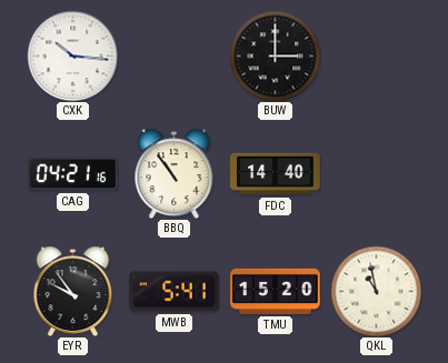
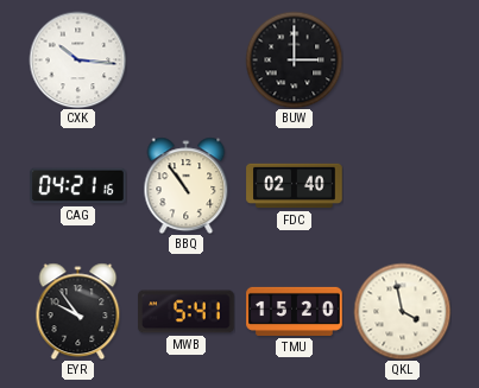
FDC: 14:40 -> 02:40 (295, 186)
QKL: 10:58 -> 3:58 (402, 311)
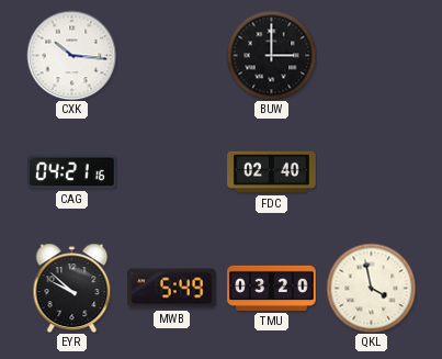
BBQ: 10:54 -> none (187, 185)
EYR: 9:54 -> 9:52 (72, 288)
MWB: 5:41 -> 5:49 (172, 289)
TMU: 15:20 -> 03:20 (272, 288)
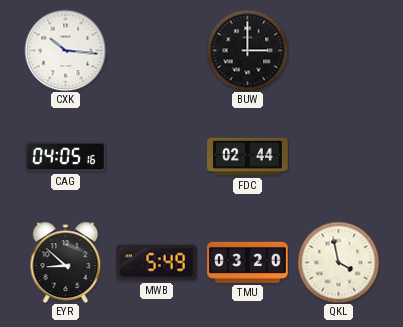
CAG: 04:21 -> 04:05 (66, 157)
FDC: 02:40 -> 02:44 (248, 157)
EYR: 9:52 -> 8:52 (66, 262)
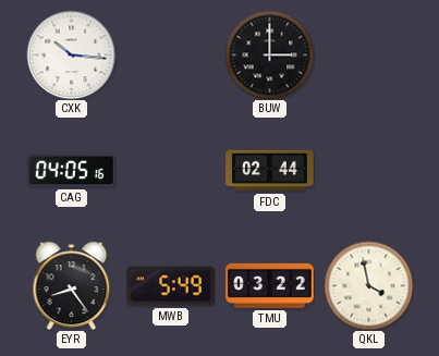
EYR: 8:52 -> 8:24 (72, 285)
TMU: 03:20 -> 03:22 (270, 285)
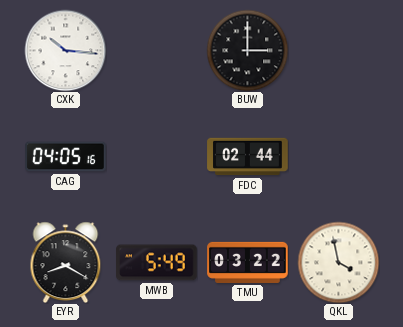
EYR: 8:24 -> 8:20 (66, 262)
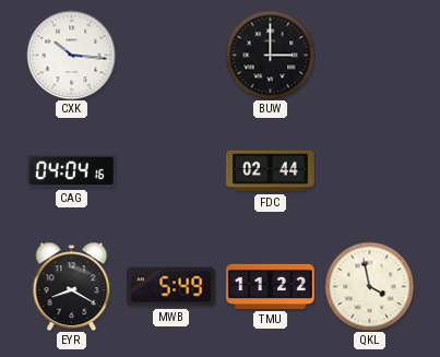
CAG: 04:05 -> 04:04 (72, 171)
TMU: 03:22 -> 11:22 (271, 286)
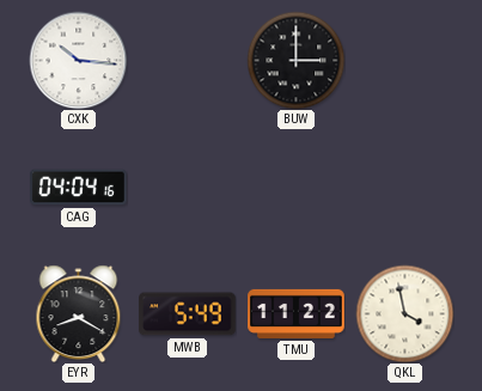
FDC: 02:44 -> none (271, 171)
